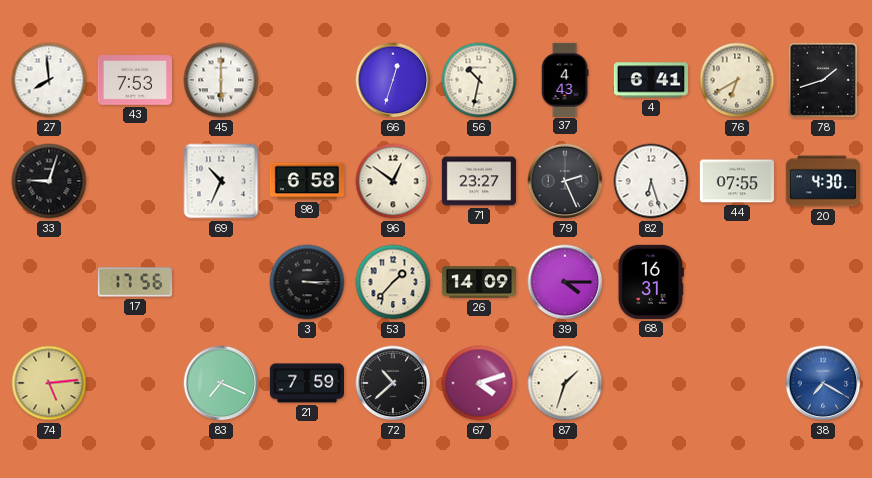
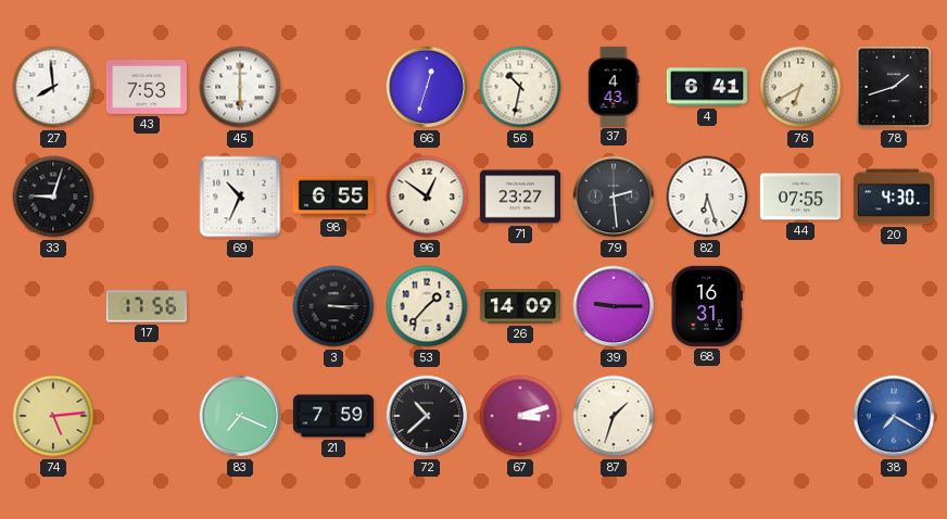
98: 6:58 -> 6:55 (333, 197)
79: 2:26 -> 2:29 (614, 197)
39: 4:15 -> 9:15 (614, 306)
67: 4:12 -> 3:12 (520, 416)
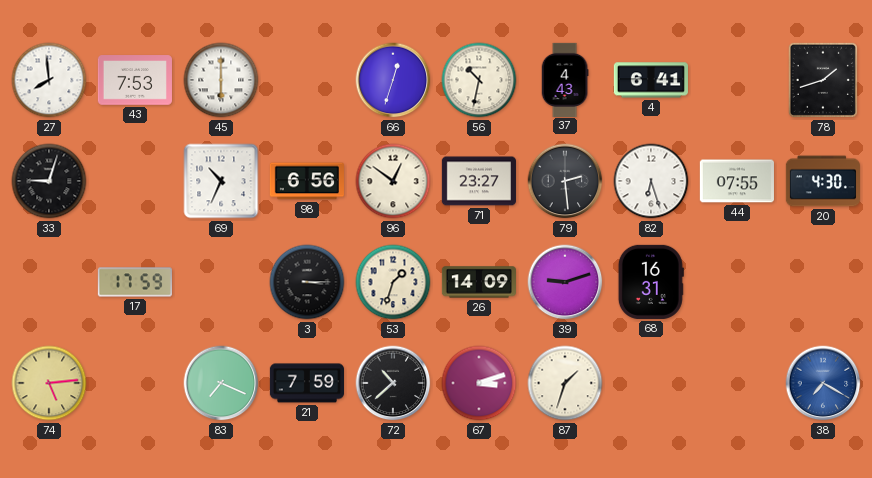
76: 6:40 -> none (800, 87)
98: 6:55 -> 6:56 (307, 181)
17: 17:56 -> 17:59 (135, 282)
53: 1:37 -> 1:33 (393, 282)
39: 9:15 -> 9:12 (565, 282)
